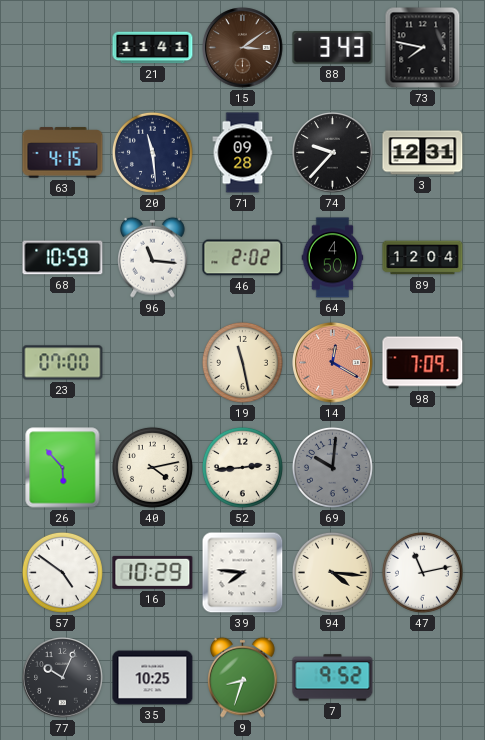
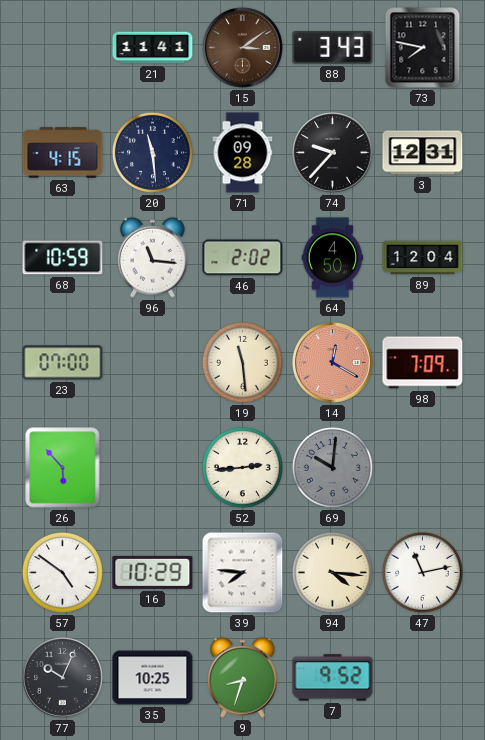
19: 11:28 -> 11:29 (242, 362)
40: 4:13 -> none (152, 467)
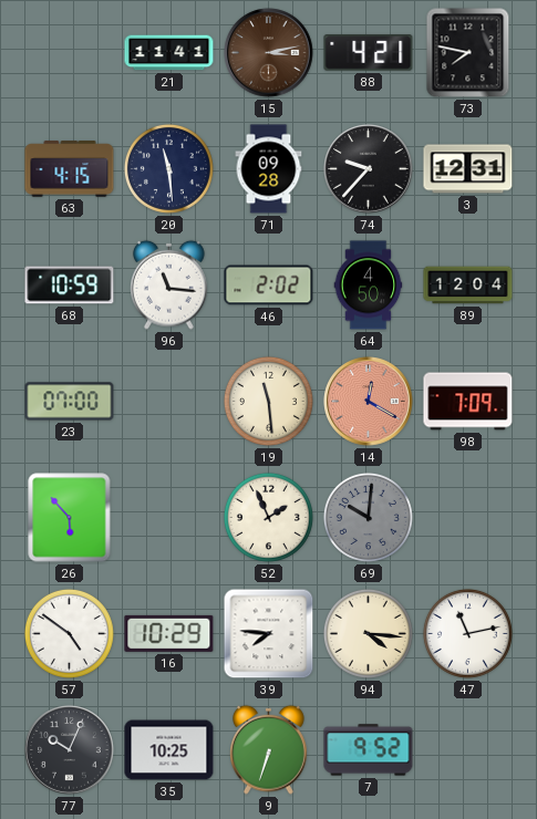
15: 3:09 -> 3:13 (269, 53)
88: 3:43 -> 4:21 (369, 53)
52: 2:44 -> 1:56 (268, 517)
9: 8:33 -> 6:33 (269, 749)
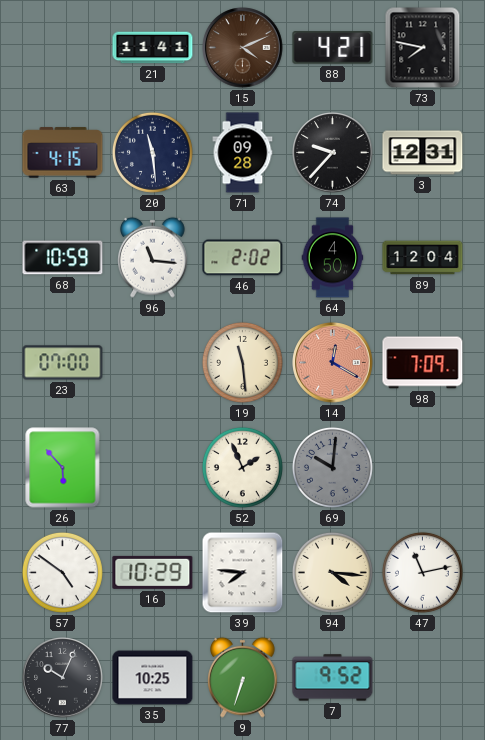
15: 3:13 -> 4:11 (243, 48)
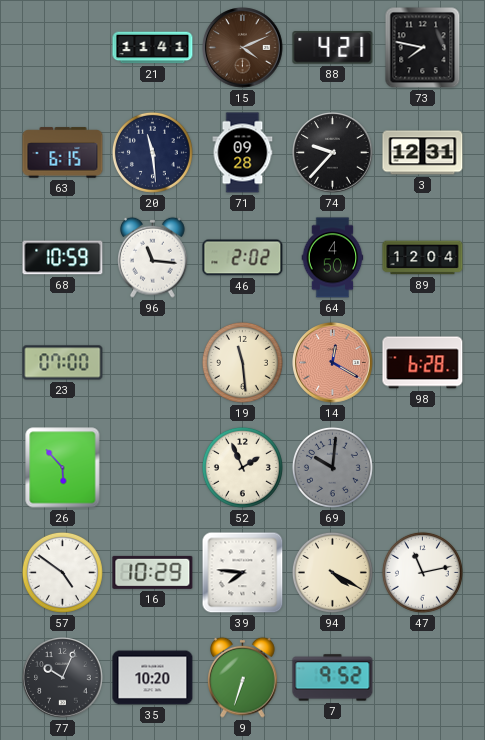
63: 4:15 -> 6:15 (63, 153)
98: 7:09 -> 6:28 (423, 363)
94: 4:16 -> 4:20 (332, 572)
35: 10:25 -> 10:20 (153, 678)
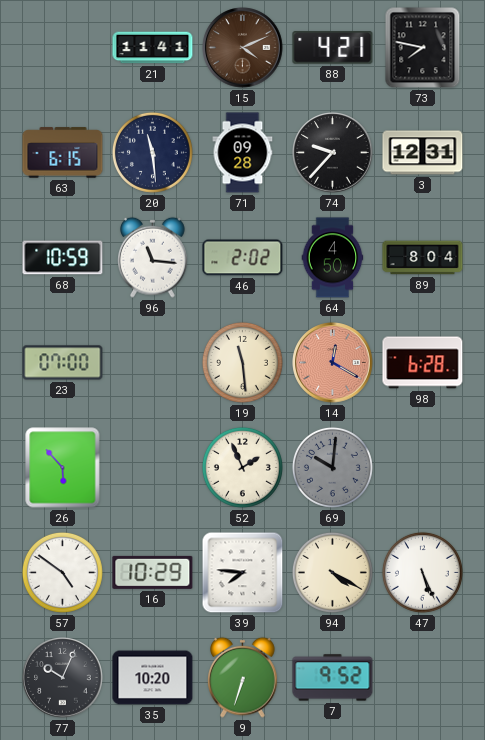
89: 12:04 -> 8:04 (423, 258)
47: 11:13 -> 5:26 (422, 572)
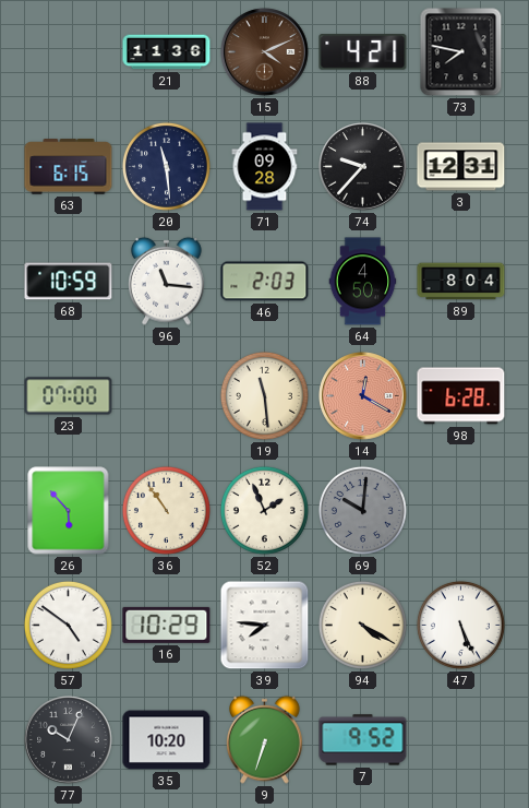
21: 11:41 -> 11:36 (167, 52)
46: 2:02 -> 2:03 (265, 282)
36: none -> 10:54 (166, 510)
